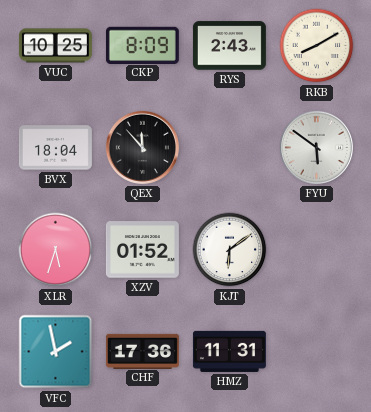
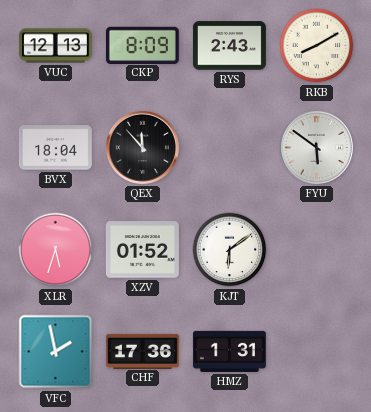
VUC: 10:25 -> 12:13 (55, 46)
HMZ: 11:31 -> 1:31 (229, 351)
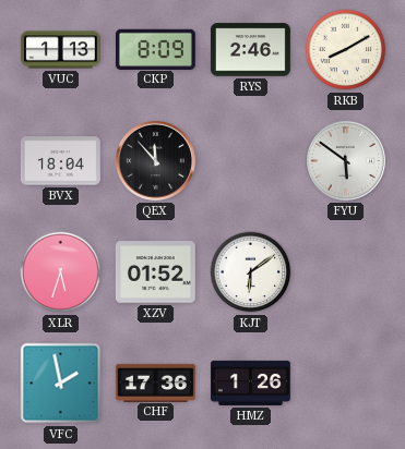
VUC: 12:13 -> 1:13 (60, 50)
RYS: 2:43 -> 2:46 (250, 50)
HMZ: 1:31 -> 1:26 (250, 383)
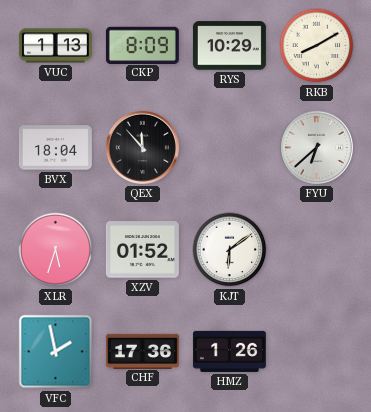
RYS: 2:46 -> 10:29 (229, 46)
FYU: 5:51 -> 6:38 (316, 147)
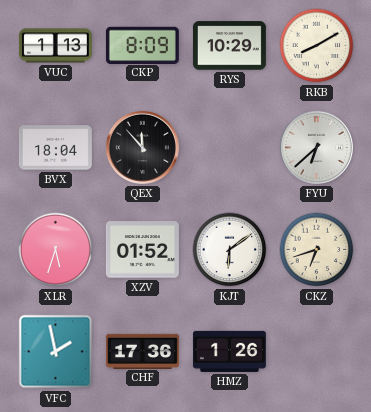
CKZ: none -> 6:42 (317, 250)
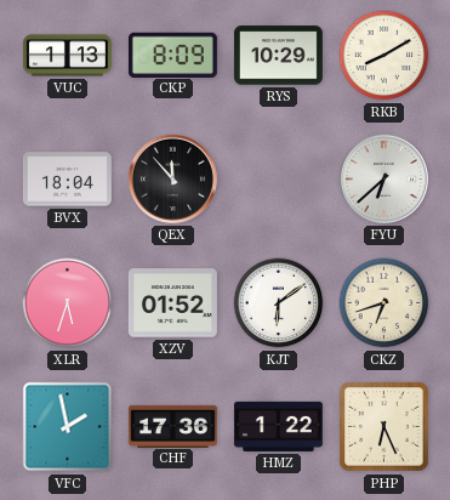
HMZ: 1:26 -> 1:22 (278, 426)
PHP: none -> 6:26 (385, 427)
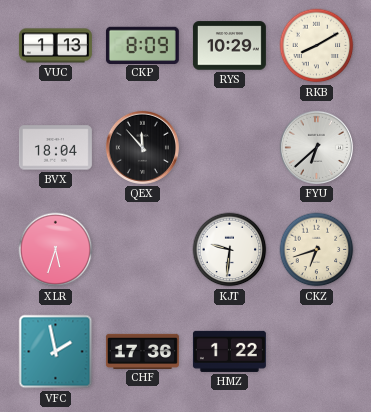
XZV: 01:52 -> none (172, 303)
KJT: 6:09 -> 9:31 (230, 250)
PHP: 6:26 -> none (385, 427)
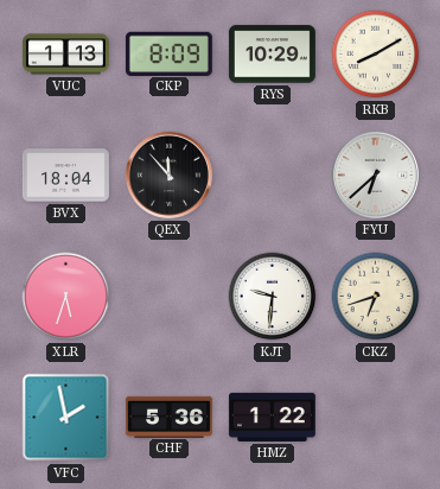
CHF: 17:36 -> 5:36 (168, 417)
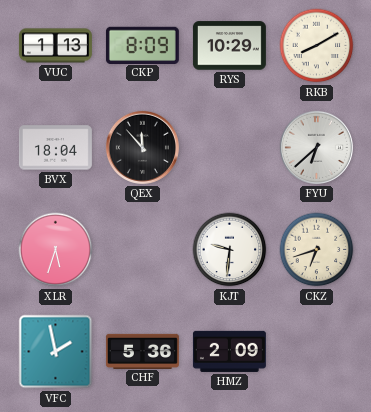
HMZ: 1:22 -> 2:09 (229, 351)
